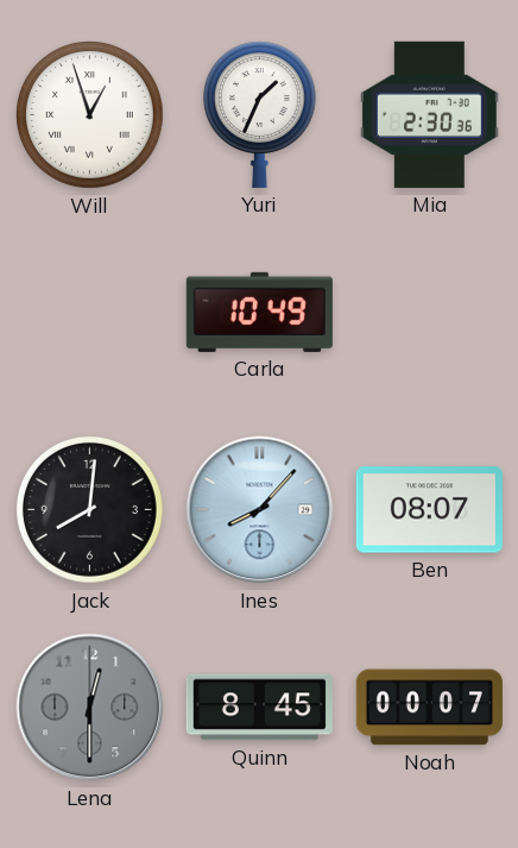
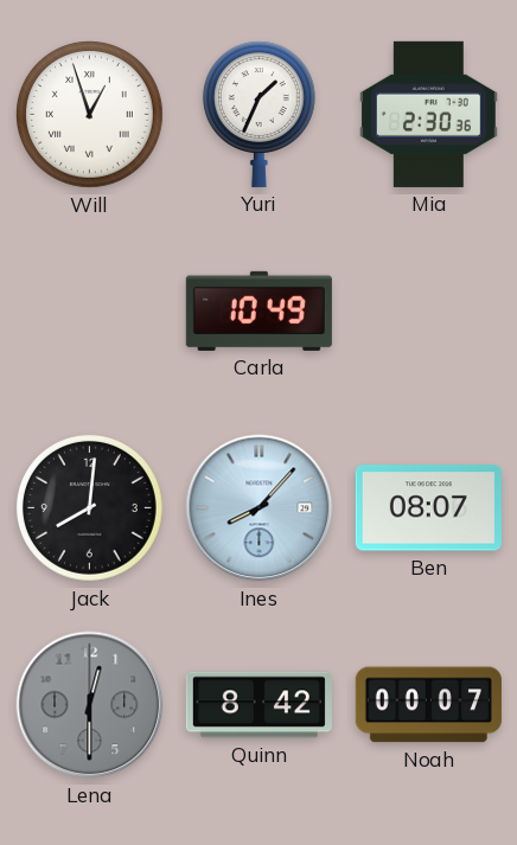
Quinn: 8:45 -> 8:42 (258, 705)
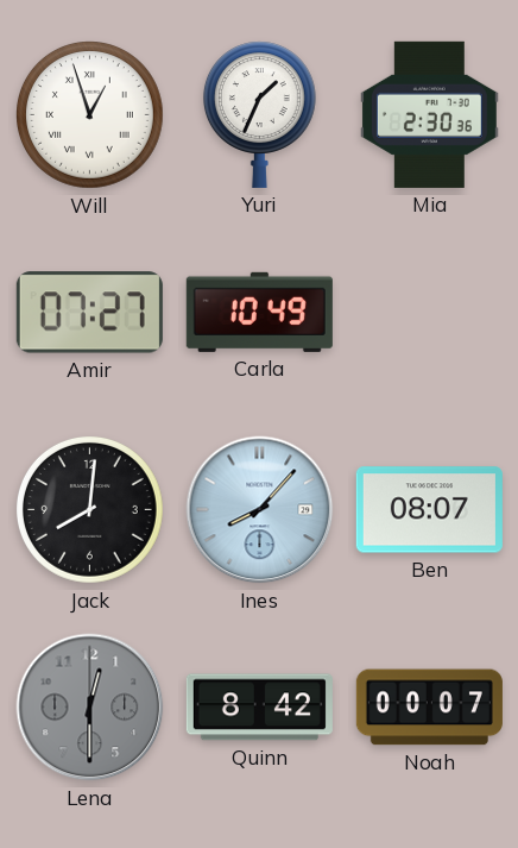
Amir: none -> 07:27 (89, 313)
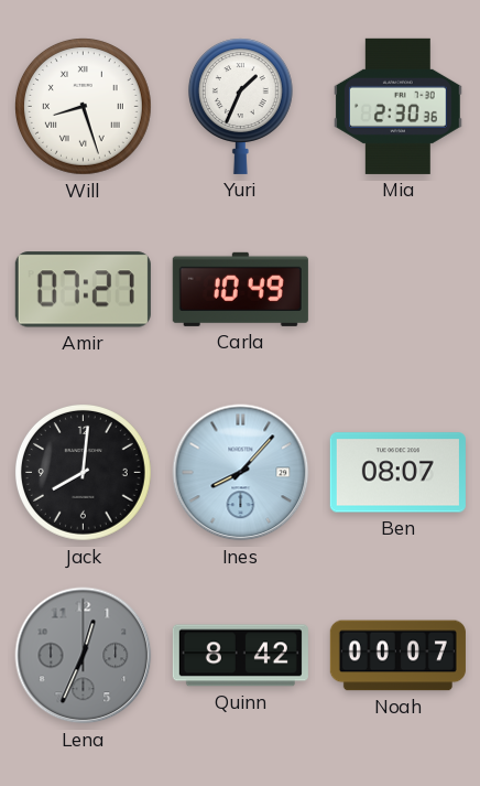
Will: 12:57 -> 8:27 (84, 107)
Lena: 12:30 -> 12:34 (84, 656)
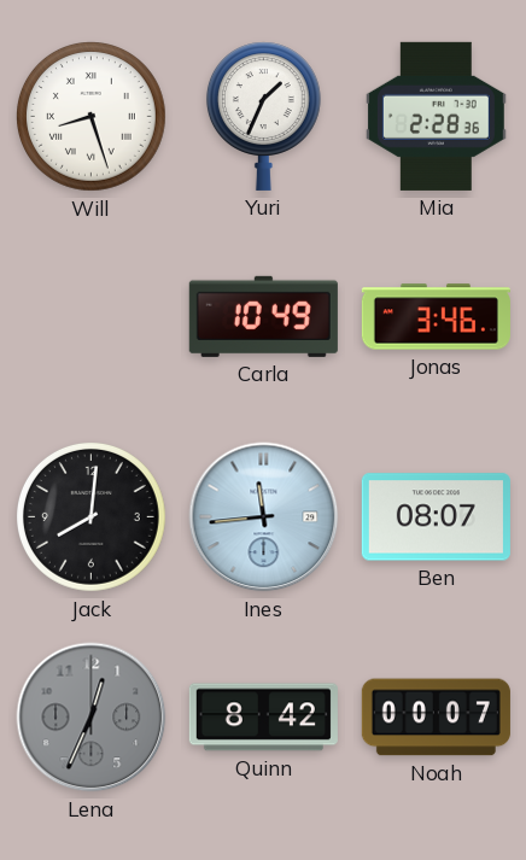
Mia: 2:30 -> 2:28 (436, 116)
Amir: 07:27 -> none (83, 290)
Jonas: none -> 3:46 (436, 317)
Ines: 8:07 -> 11:44 (264, 517)
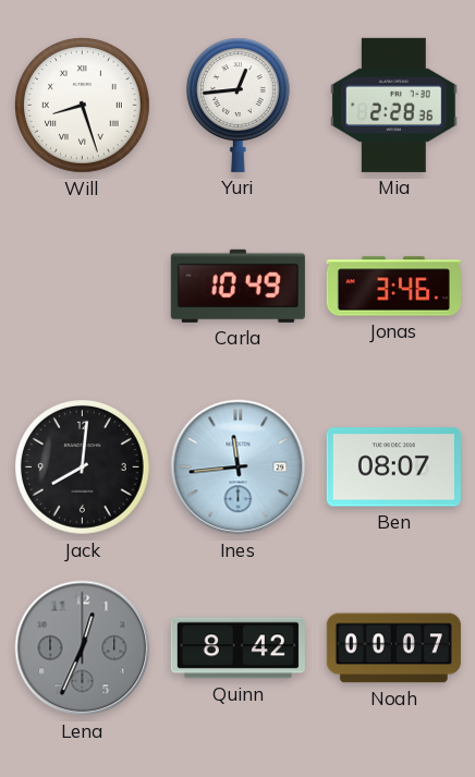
Yuri: 1:34 -> 12:44 (237, 105)
